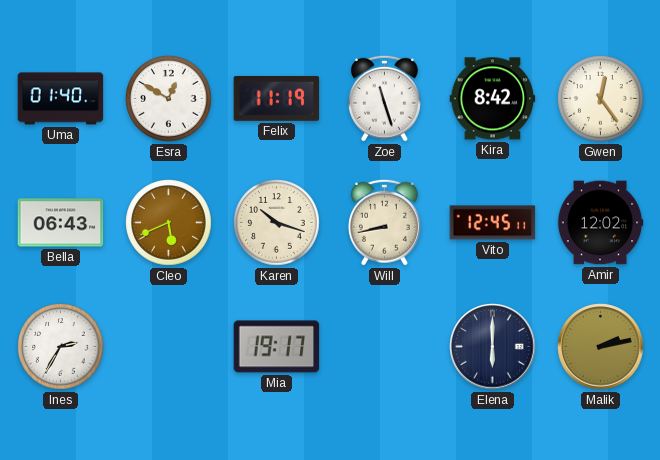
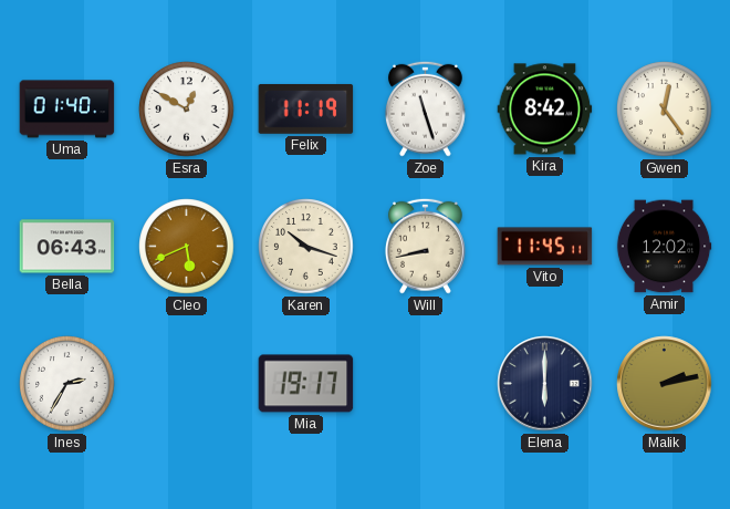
Vito: 12:45 -> 11:45 (545, 247)
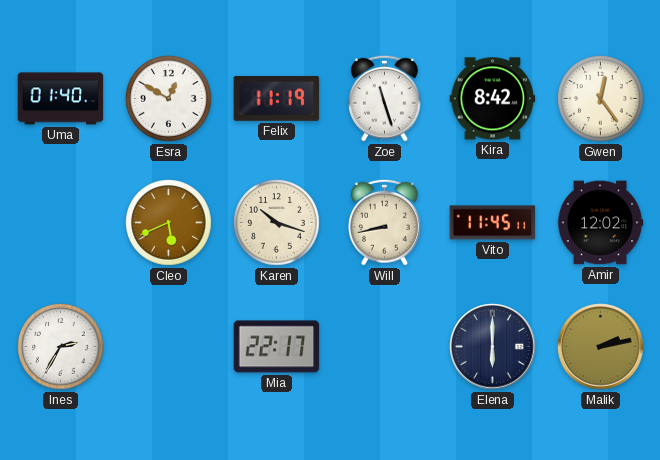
Bella: 06:43 -> none (67, 247)
Mia: 19:17 -> 22:17 (277, 347)
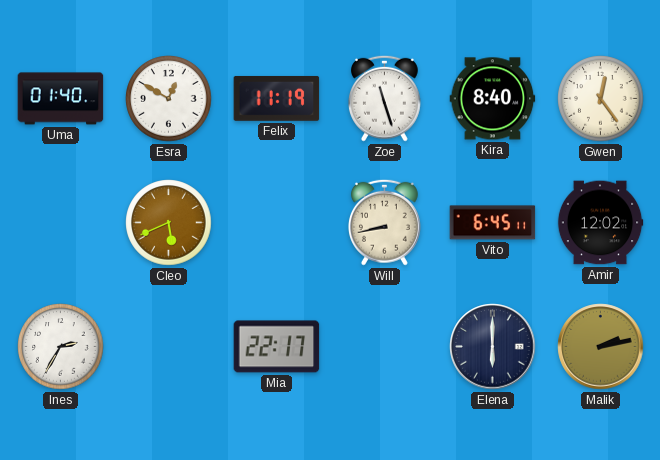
Kira: 8:42 -> 8:40 (493, 99)
Karen: 10:18 -> none (277, 223)
Vito: 11:45 -> 6:45 (493, 223)
